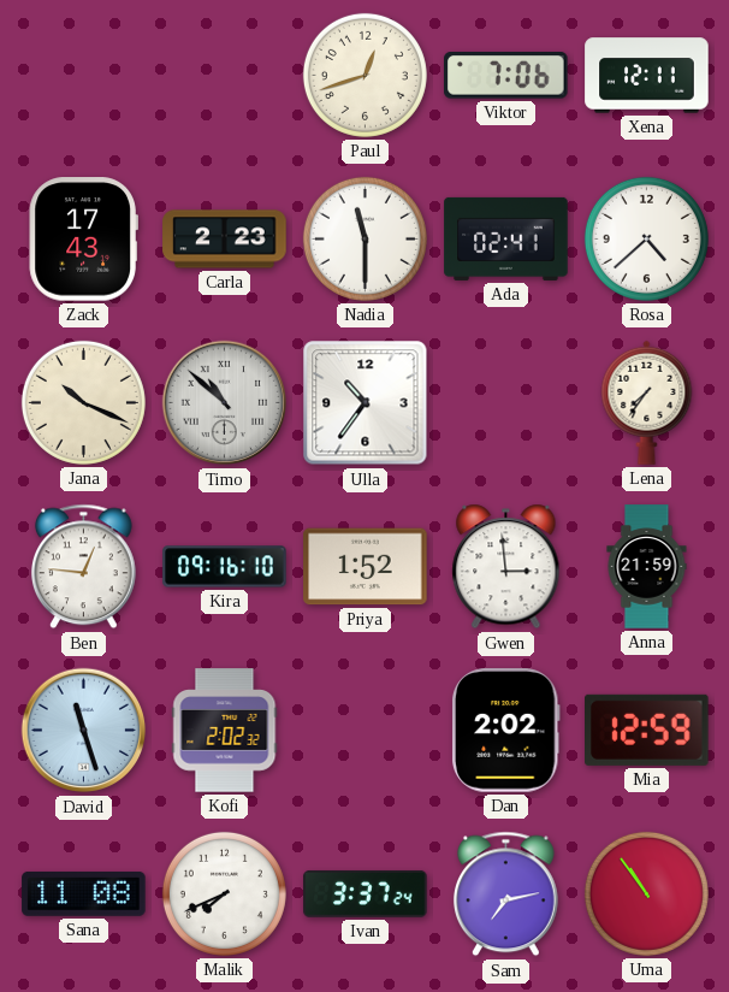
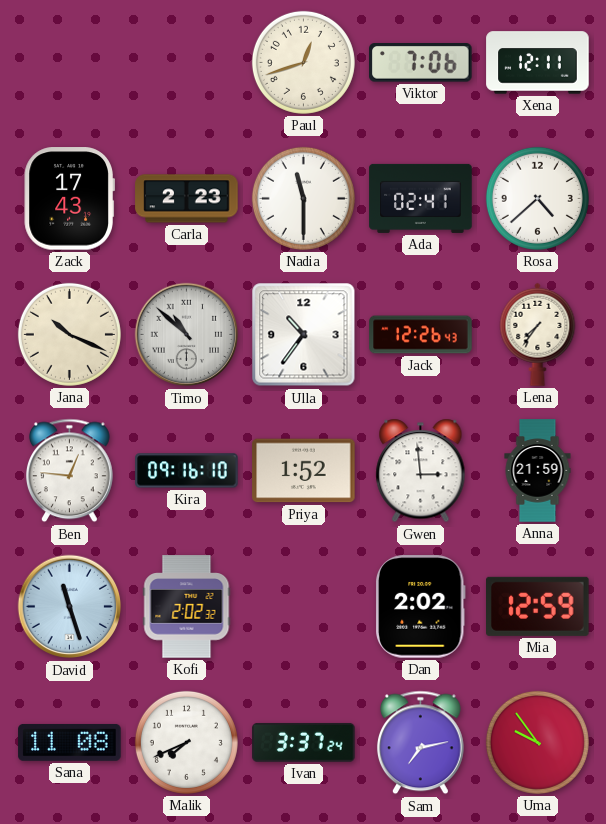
Jack: none -> 12:26 (421, 335)
Uma: 10:54 -> 9:54 (537, 742)
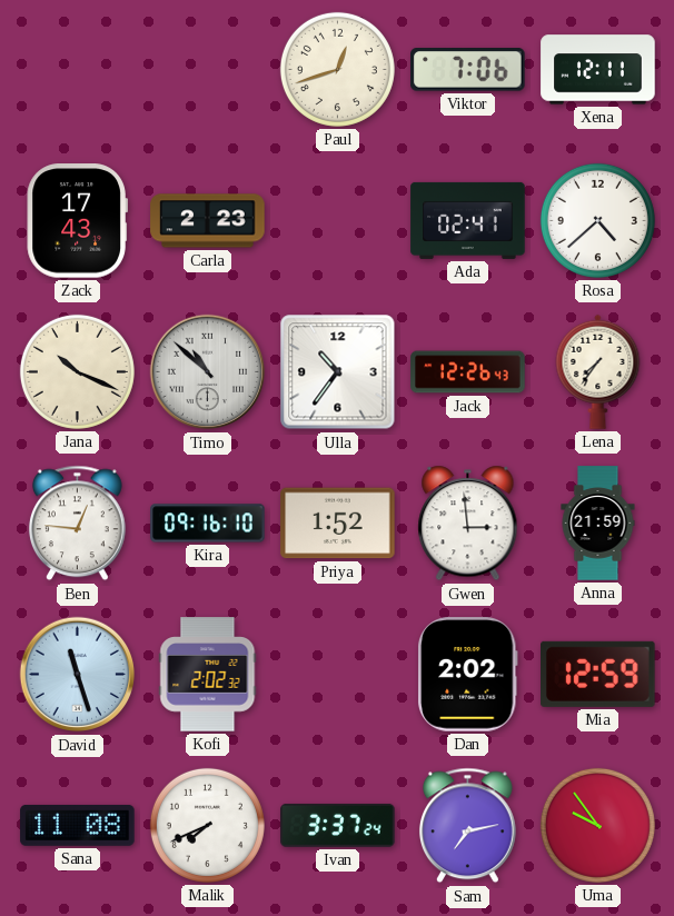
Nadia: 11:30 -> none (303, 198)
